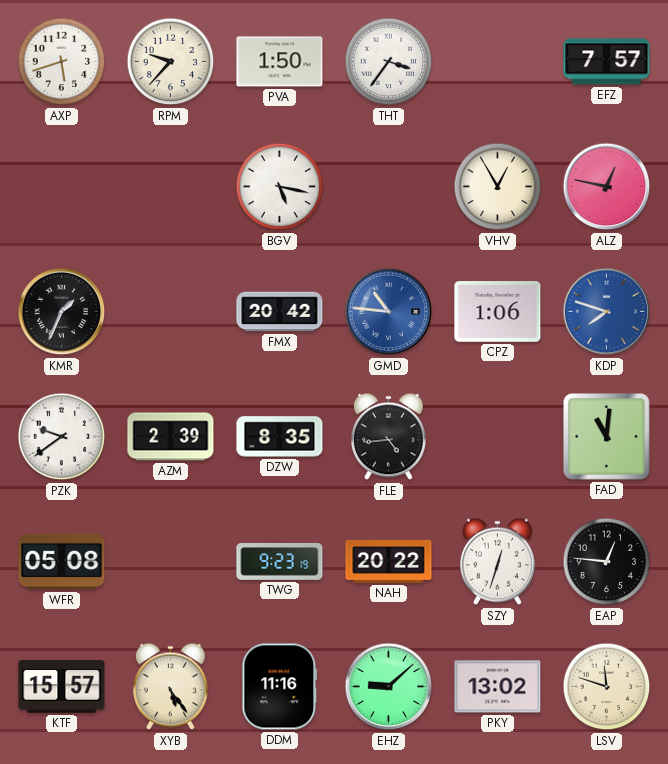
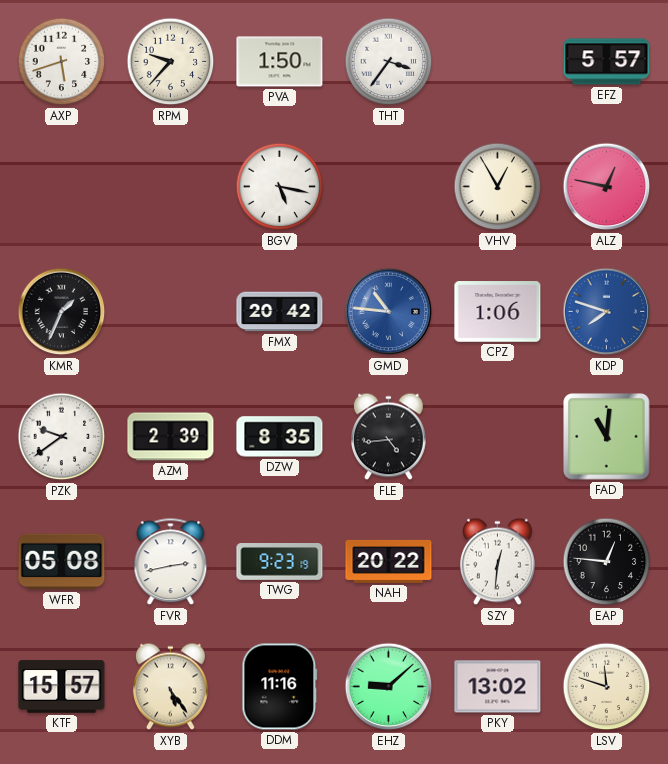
EFZ: 7:57 -> 5:57 (607, 62)
FVR: none -> 2:43 (171, 562)
SZY: 12:33 -> 12:31 (498, 562)
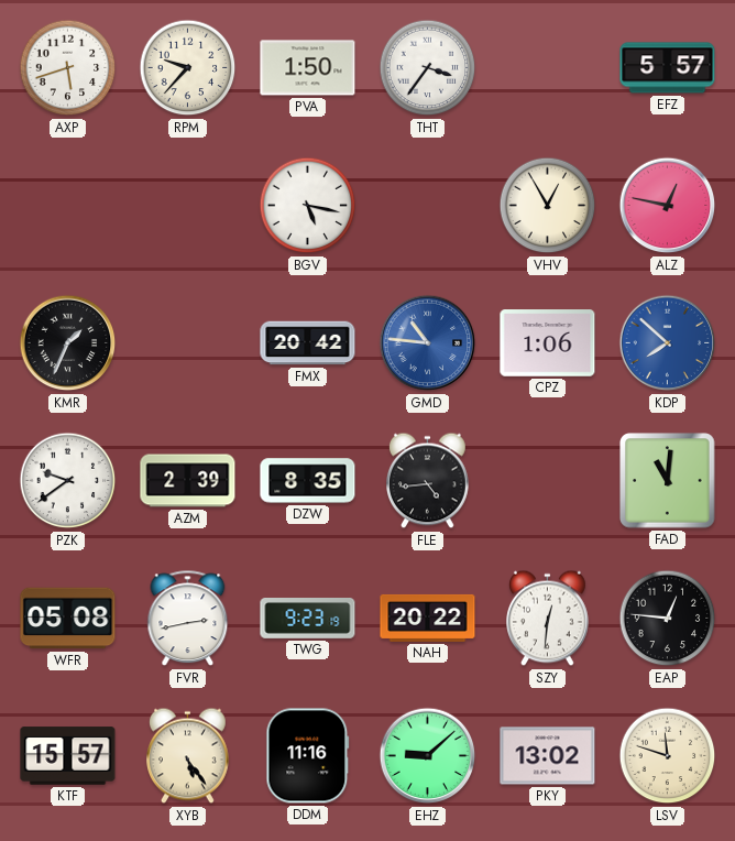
KDP: 7:48 -> 7:52 (668, 343)
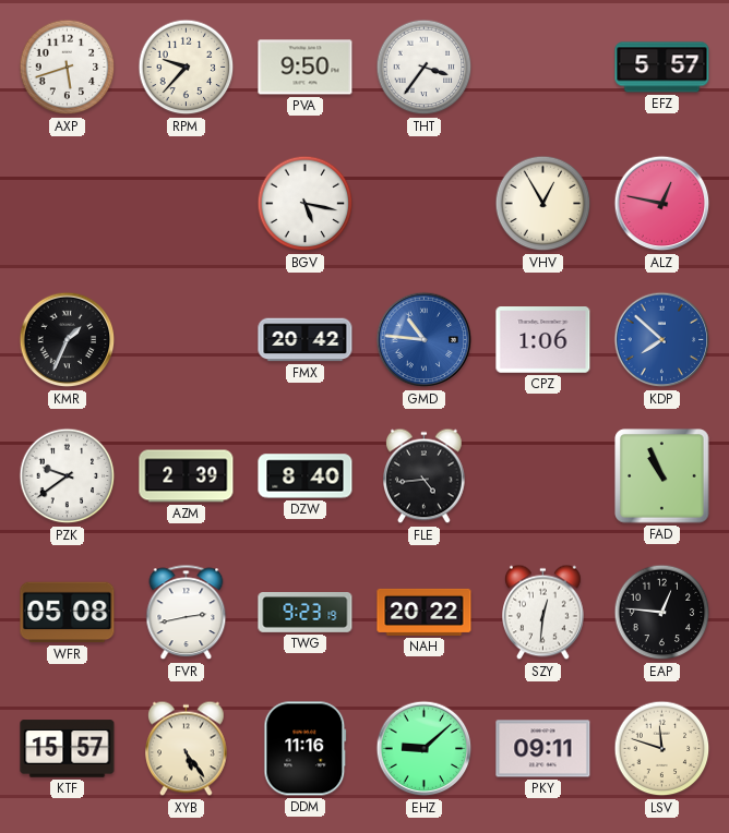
PVA: 1:50 -> 9:50 (306, 68)
DZW: 8:35 -> 8:40 (306, 476)
FAD: 11:01 -> 10:56 (662, 476)
PKY: 13:02 -> 09:11 (543, 749)
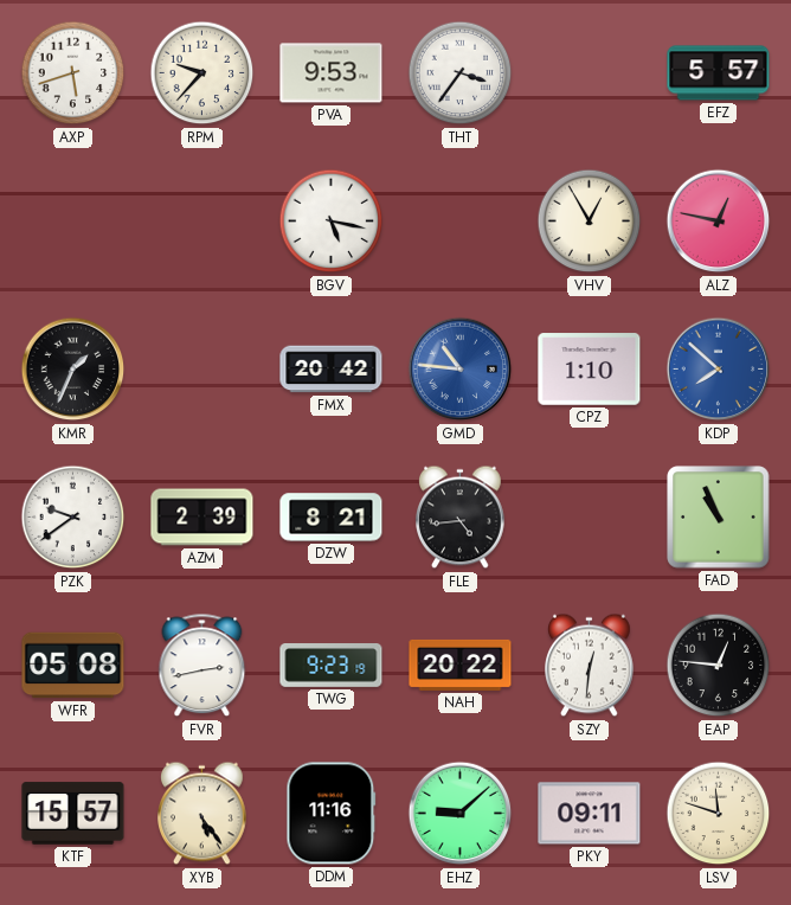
PVA: 9:50 -> 9:53 (332, 73)
CPZ: 1:06 -> 1:10 (590, 370)
DZW: 8:40 -> 8:21 (332, 518)
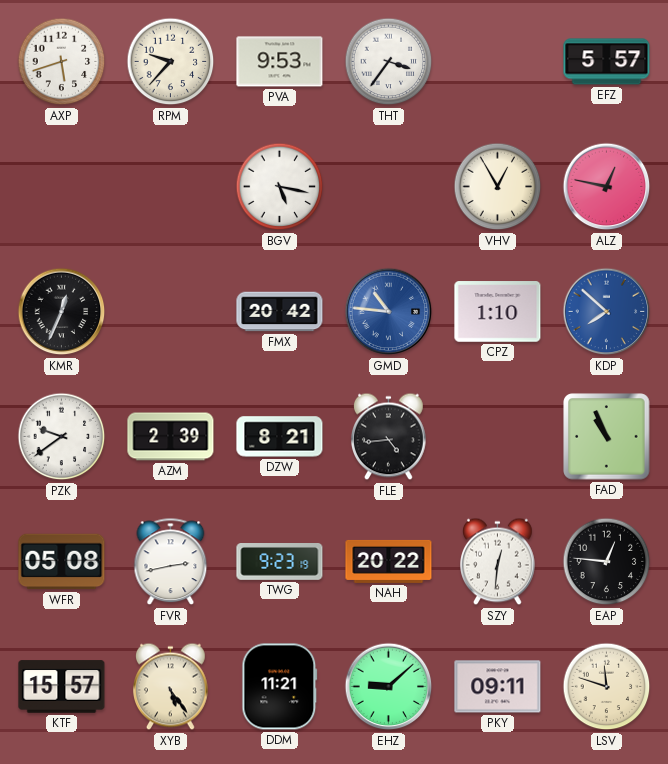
KMR: 1:34 -> 12:34 (62, 312)
DDM: 11:16 -> 11:21 (280, 687)
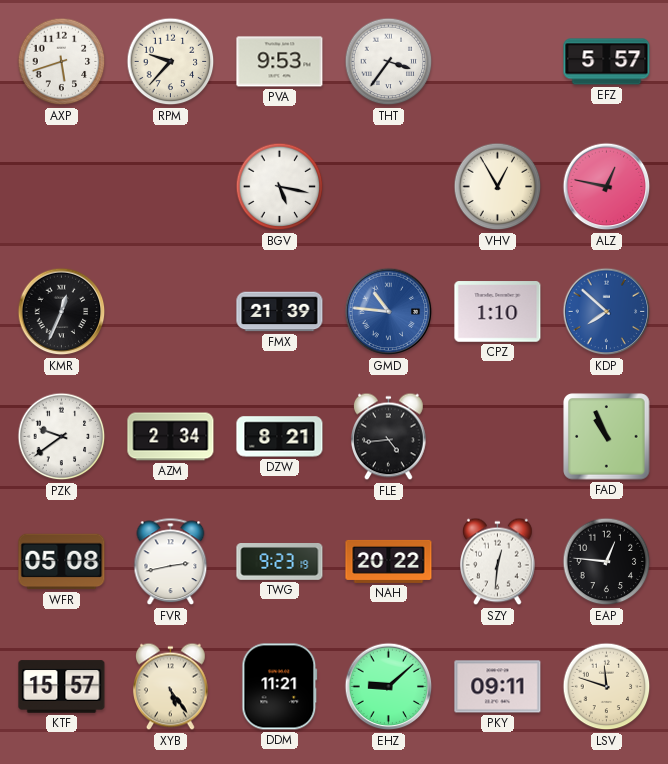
FMX: 20:42 -> 21:39 (280, 312)
AZM: 2:39 -> 2:34 (171, 437)
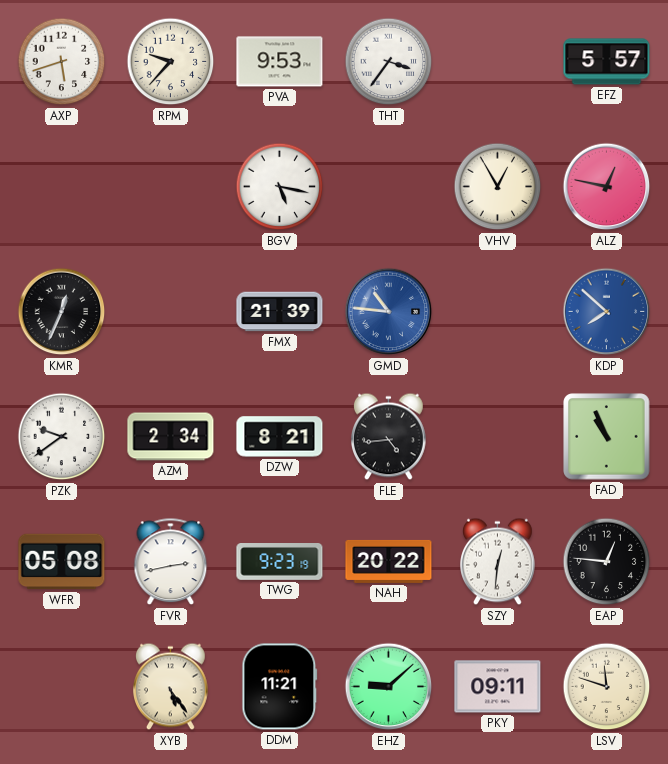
CPZ: 1:10 -> none (498, 312)
KTF: 15:57 -> none (62, 687)
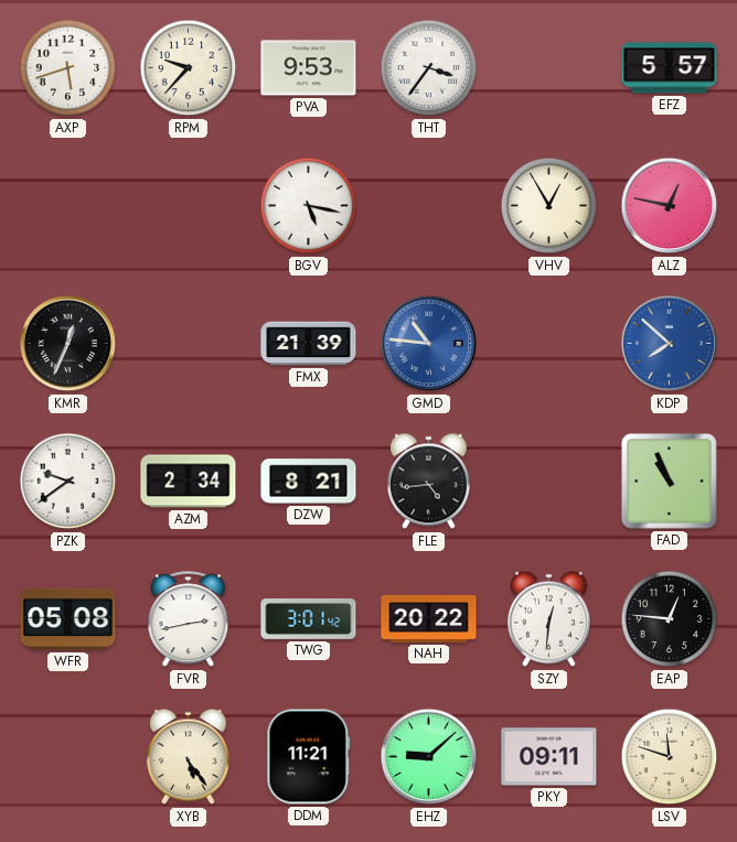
TWG: 9:23 -> 3:01 (309, 619)
